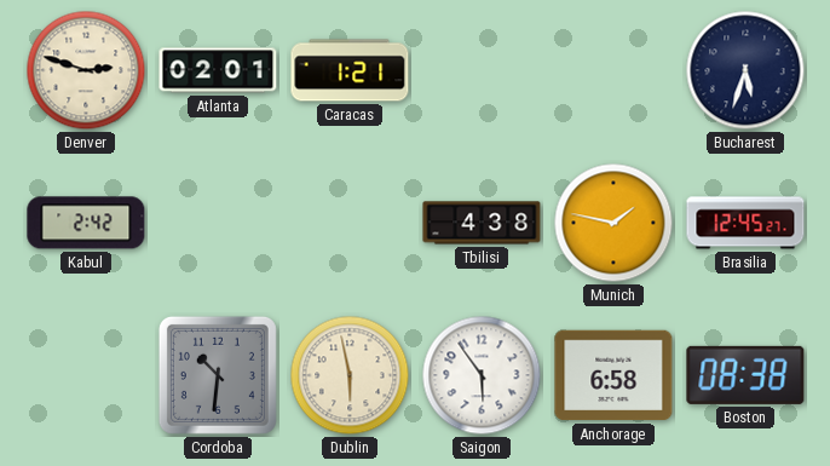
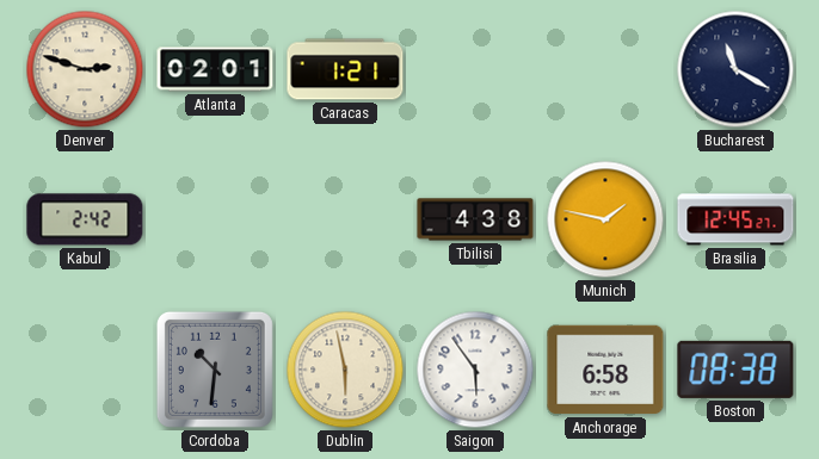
Bucharest: 5:33 -> 11:20 (735, 69)
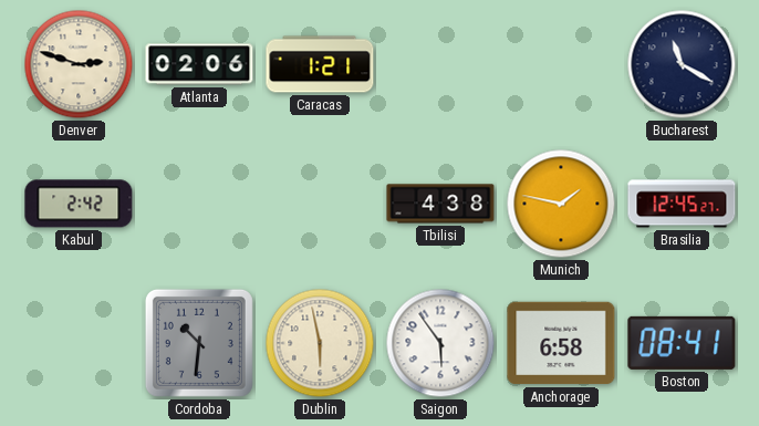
Atlanta: 02:01 -> 02:06 (199, 64)
Boston: 08:38 -> 08:41 (682, 343)
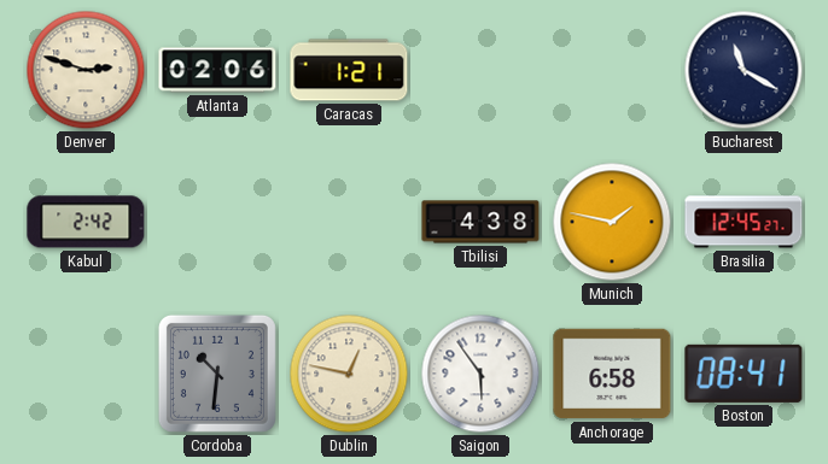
Dublin: 5:58 -> 12:47 (349, 374)
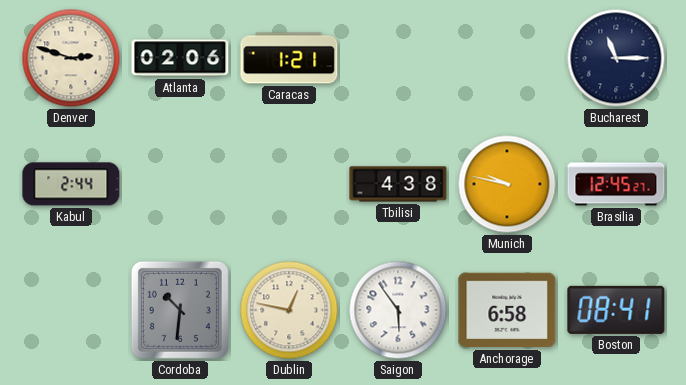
Bucharest: 11:20 -> 11:15 (616, 58)
Kabul: 2:42 -> 2:44 (71, 184)
Munich: 1:47 -> 9:47 (507, 184)
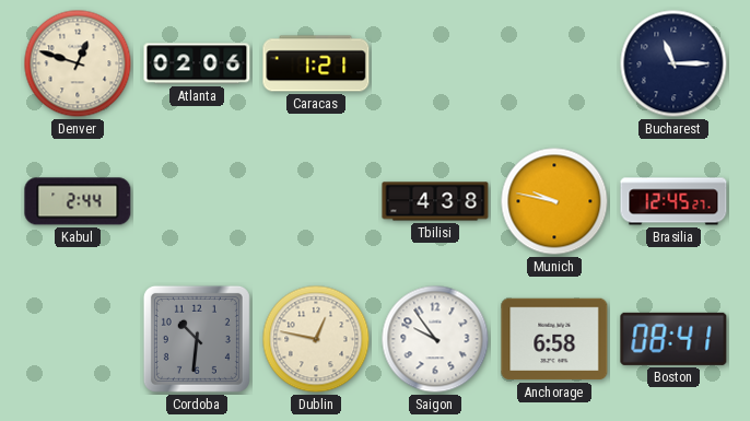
Denver: 2:48 -> 12:48 (78, 63)
Saigon: 5:54 -> 9:54 (435, 339)
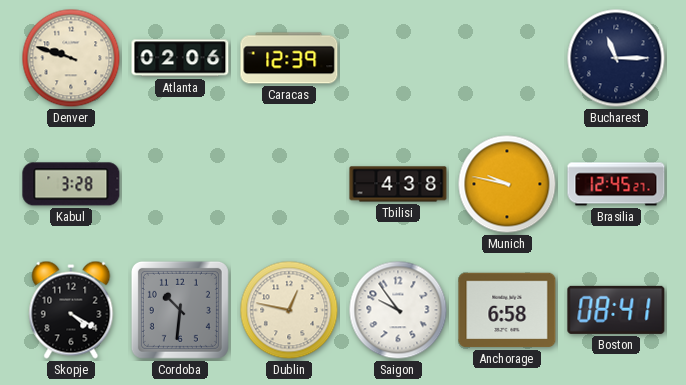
Denver: 12:48 -> 9:48 (71, 58)
Caracas: 1:21 -> 12:39 (289, 58)
Kabul: 2:44 -> 3:28 (71, 184)
Skopje: none -> 4:20 (71, 310)
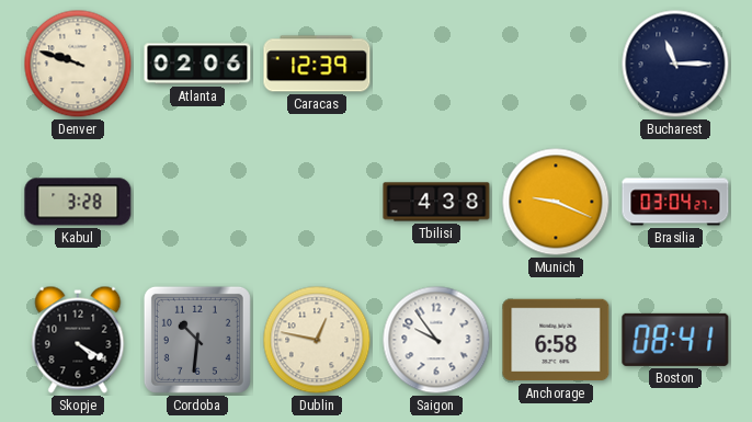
Munich: 9:47 -> 9:19 (556, 202)
Brasilia: 12:45 -> 03:04 (675, 202)
